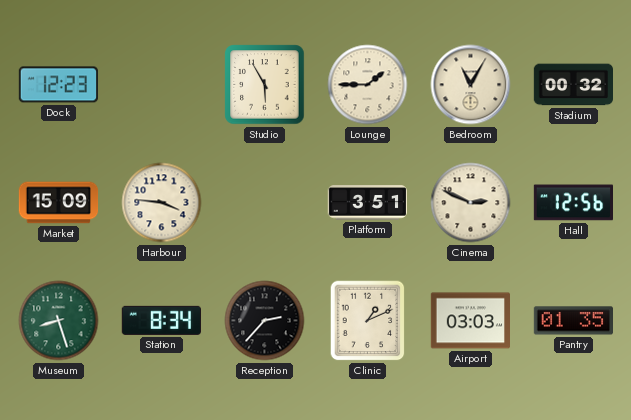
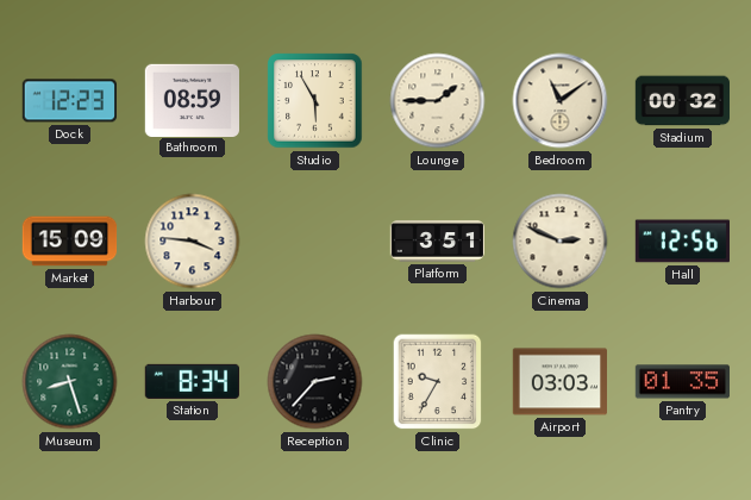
Bathroom: none -> 08:59 (192, 100)
Bedroom: 11:05 -> 11:09 (561, 101)
Clinic: 1:11 -> 9:35 (438, 382)
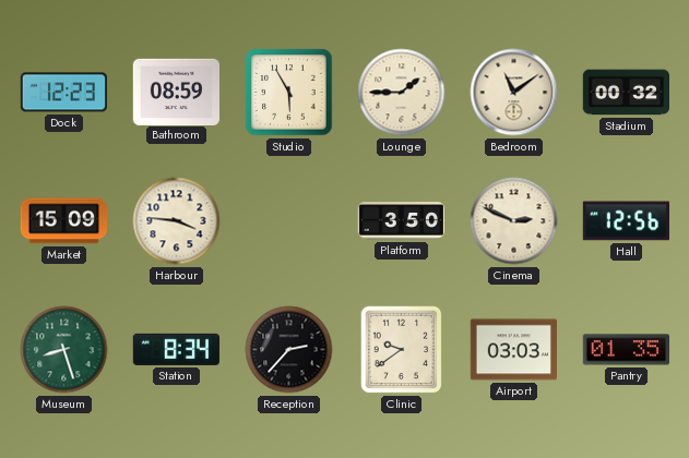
Platform: 3:51 -> 3:50 (401, 221)
Clinic: 9:35 -> 9:39 (402, 350)
